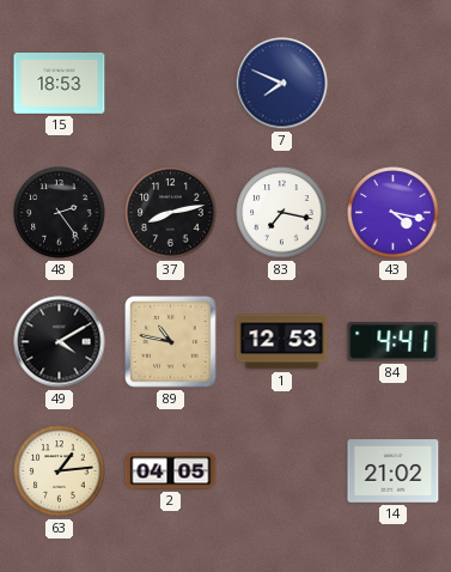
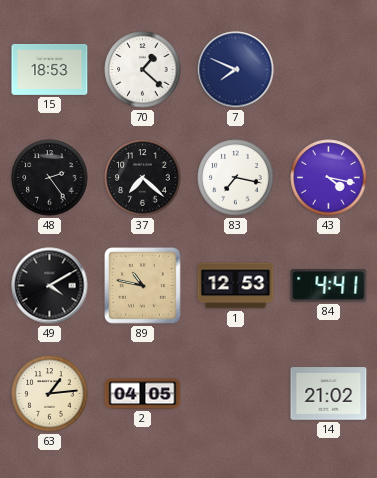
70: none -> 1:22 (143, 70)
37: 8:13 -> 7:22 (143, 178)
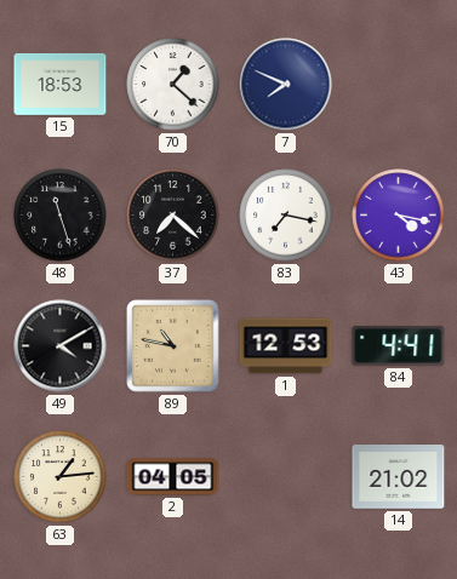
48: 2:24 -> 11:27 (61, 216)
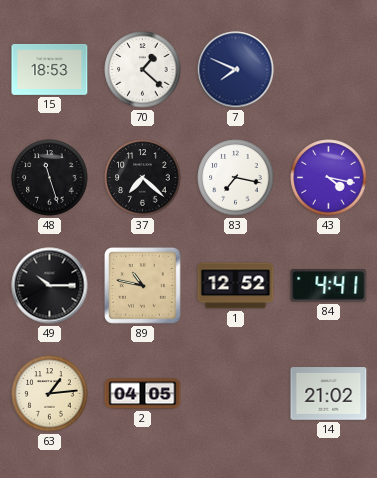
49: 4:10 -> 10:15 (50, 286)
1: 12:53 -> 12:52 (236, 286)
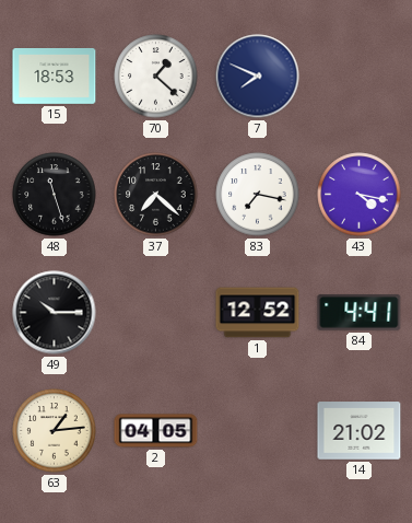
89: 10:47 -> none (143, 286)
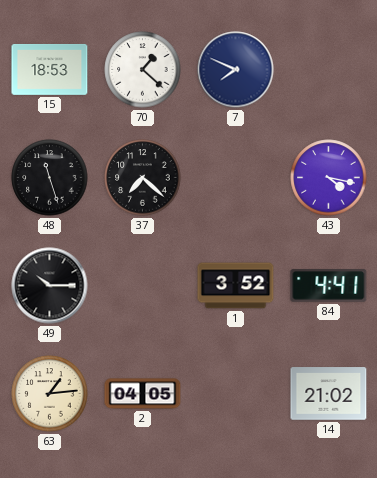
83: 7:17 -> none (258, 195)
1: 12:52 -> 3:52 (236, 286)
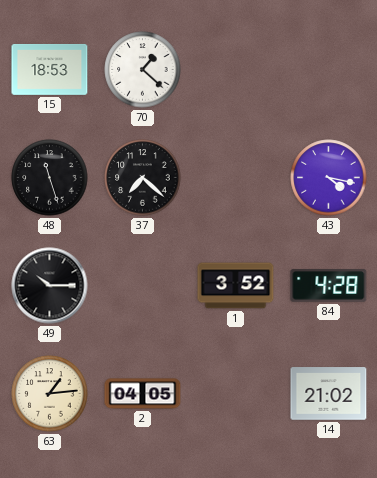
7: 7:49 -> none (236, 70)
84: 4:41 -> 4:28 (329, 286)
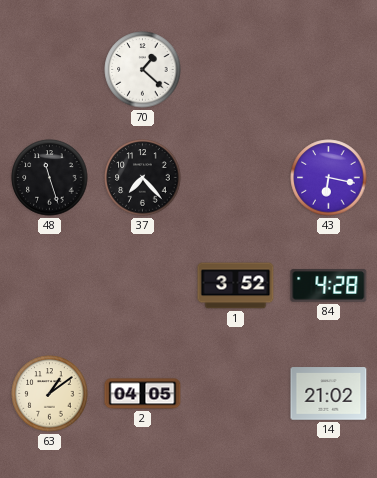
15: 18:53 -> none (50, 70)
37: 7:22 -> 7:23 (143, 178)
43: 4:17 -> 6:17 (329, 178)
49: 10:15 -> none (50, 286)
63: 1:14 -> 1:09 (50, 394)
